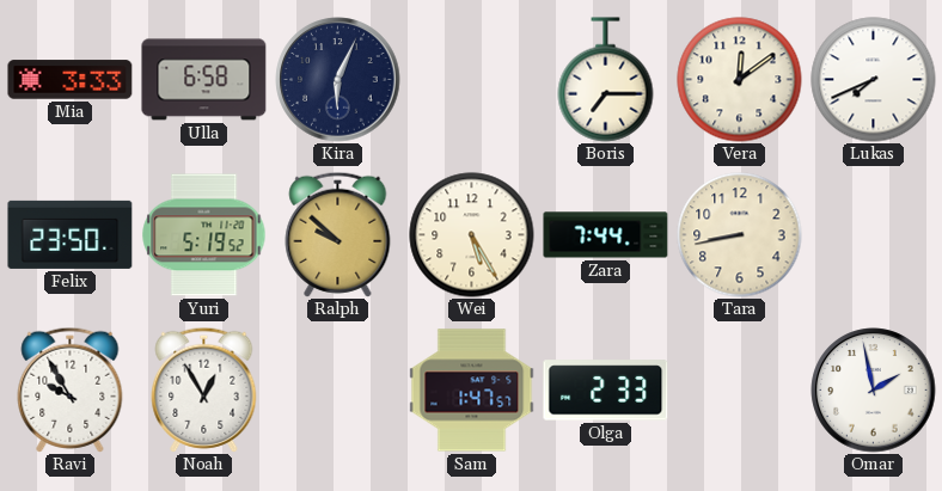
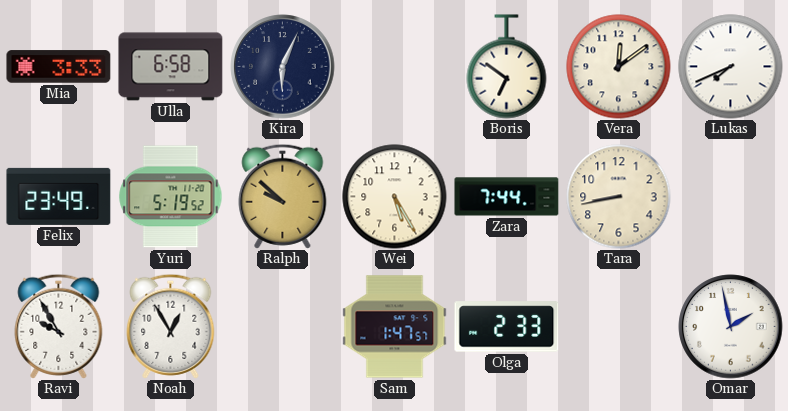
Boris: 7:15 -> 6:51 (507, 67)
Felix: 23:50 -> 23:49 (59, 196)
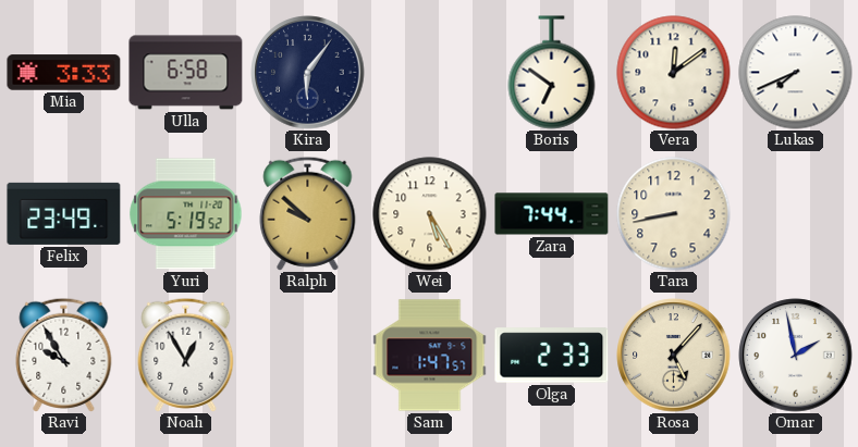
Kira: 6:04 -> 6:06 (308, 73)
Rosa: none -> 5:07 (674, 356)
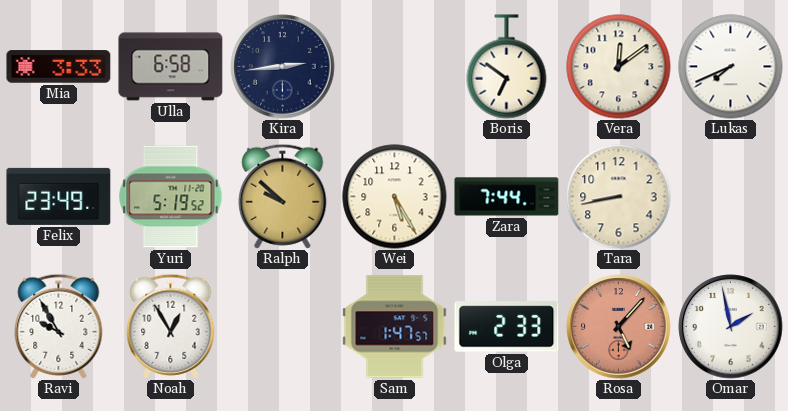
Kira: 6:06 -> 2:44 (283, 67)
Rosa dial: cream -> salmon (619, 327)
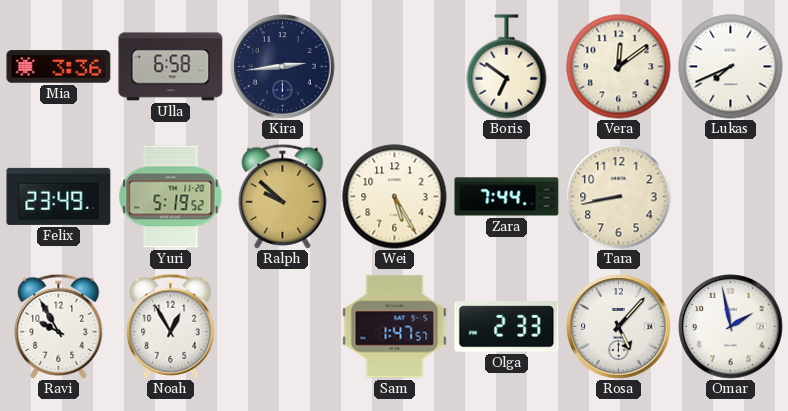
Mia: 3:33 -> 3:36 (59, 67)
Rosa dial: salmon -> white (619, 327)
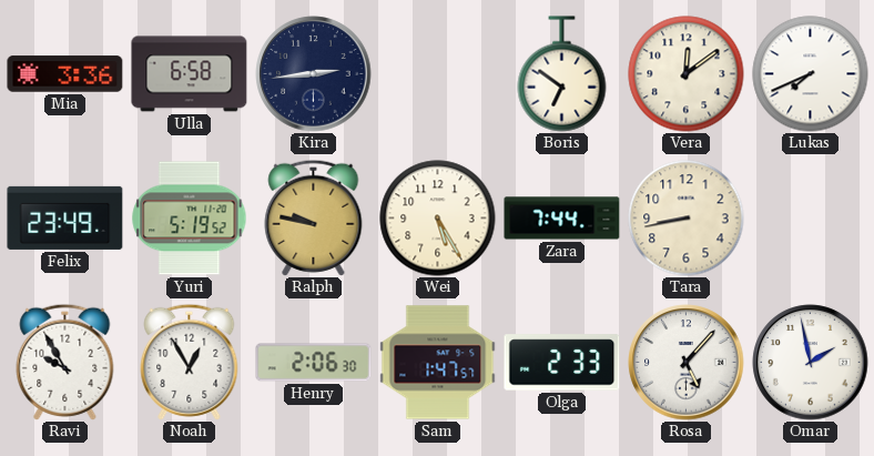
Ralph: 9:52 -> 9:47 (314, 217)
Henry: none -> 2:06 (314, 363)
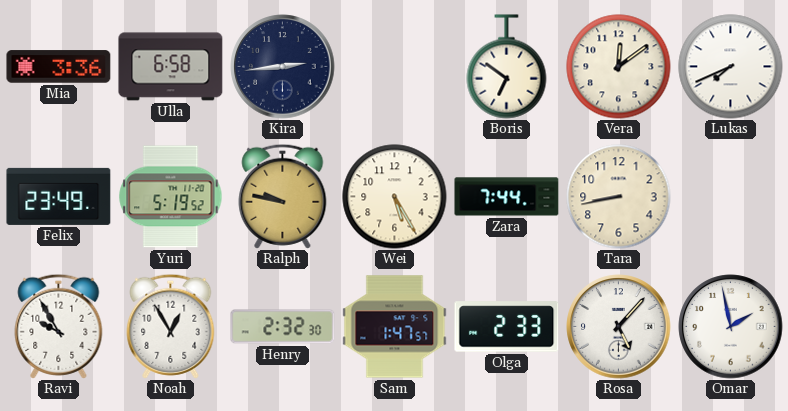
Henry: 2:06 -> 2:32 (283, 327)
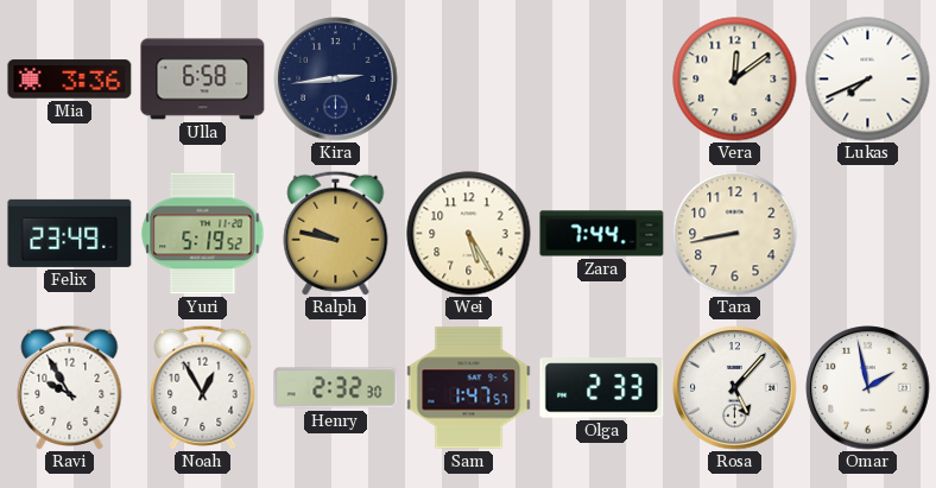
Boris: 6:51 -> none (507, 67)
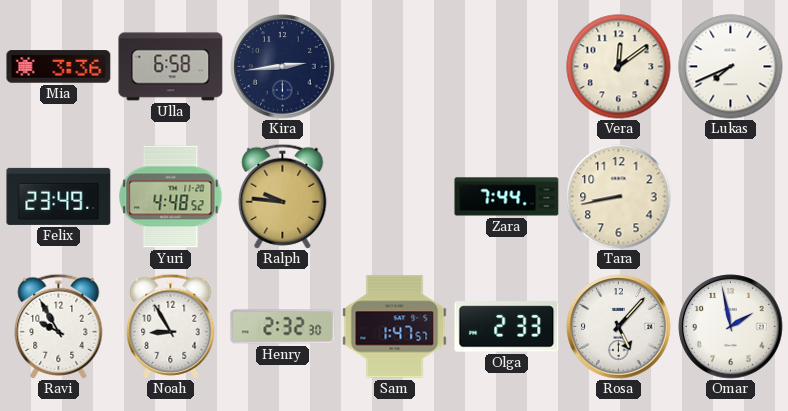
Yuri: 5:19 -> 4:48 (171, 197)
Ralph: 9:47 -> 9:46 (283, 196)
Wei: 5:25 -> none (469, 234)
Noah: 12:55 -> 8:55 (171, 326)
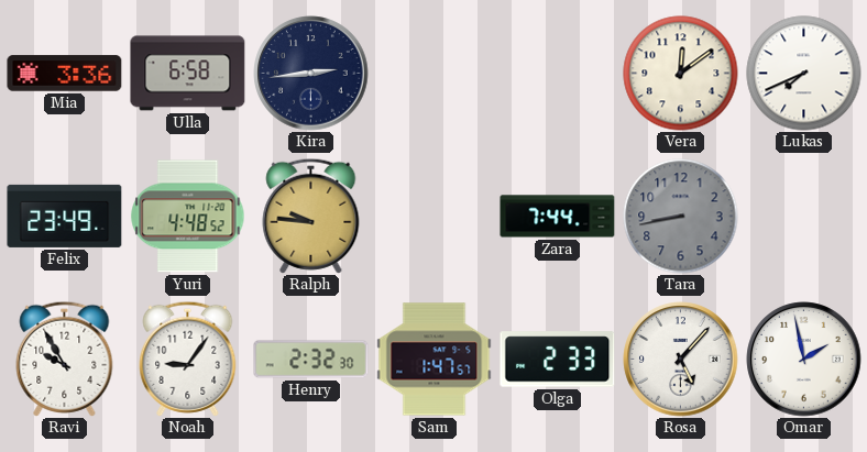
Tara dial: cream -> grey (681, 217)
Noah: 8:55 -> 9:06 (188, 359)
